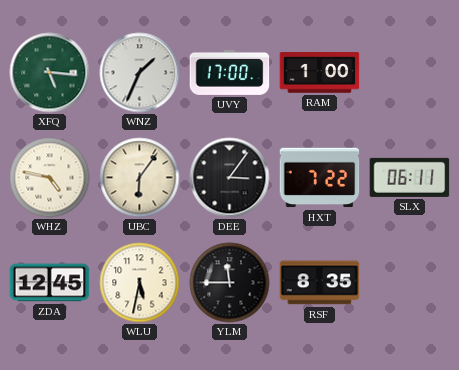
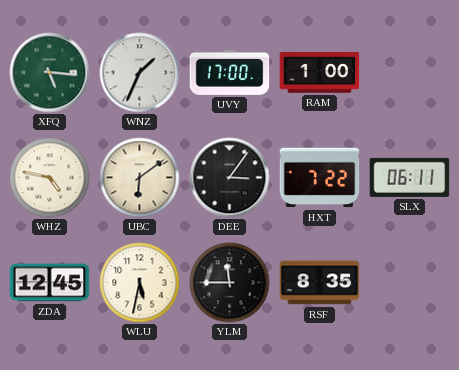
UBC: 6:06 -> 6:09 (140, 178)
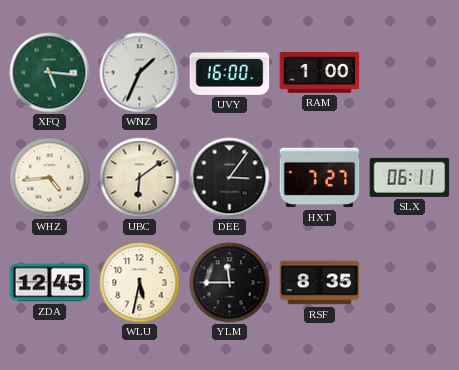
UVY: 17:00 -> 16:00 (230, 72)
WHZ: 4:47 -> 4:44 (50, 178)
HXT: 7:22 -> 7:27 (320, 178)
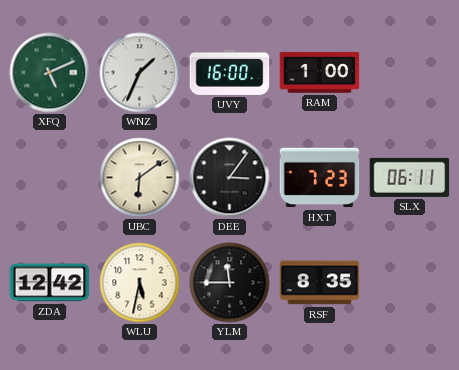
XFQ: 5:16 -> 5:11 (50, 73)
WHZ: 4:44 -> none (50, 178)
HXT: 7:27 -> 7:23 (320, 178)
ZDA: 12:45 -> 12:42 (50, 283)
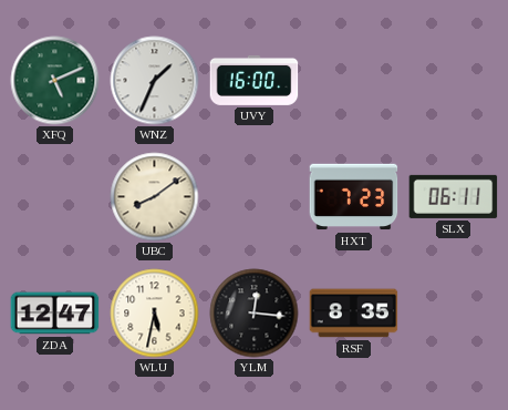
RAM: 1:00 -> none (320, 73)
UBC: 6:09 -> 8:09 (155, 197)
DEE: 3:06 -> none (230, 178)
ZDA: 12:42 -> 12:47 (55, 314)
YLM: 11:45 -> 12:16 (255, 314)
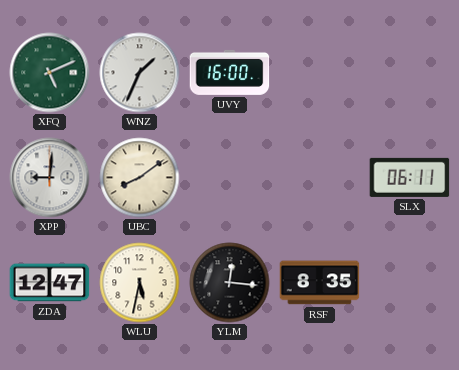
XPP: none -> 9:01 (50, 178)
HXT: 7:23 -> none (354, 197)
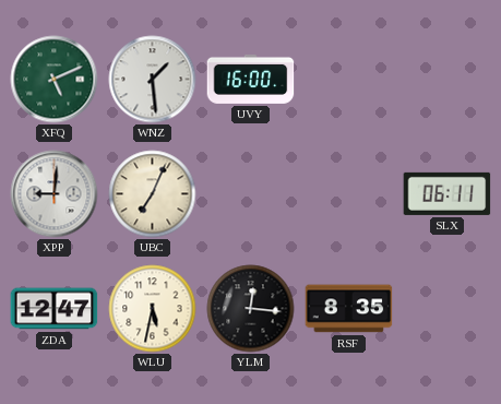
WNZ: 1:34 -> 1:29 (153, 80)
UBC: 8:09 -> 7:04 (153, 194)
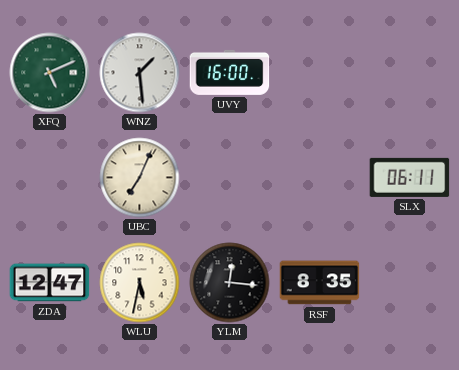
XPP: 9:01 -> none (55, 194)
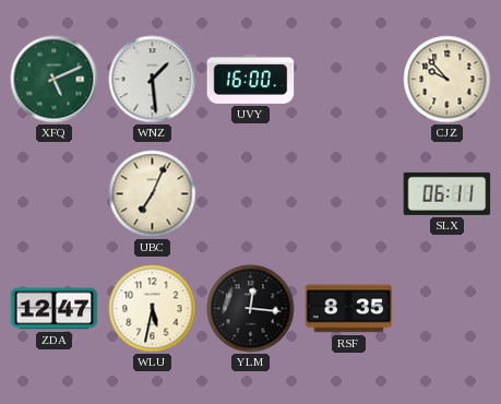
CJZ: none -> 9:53 (448, 80)
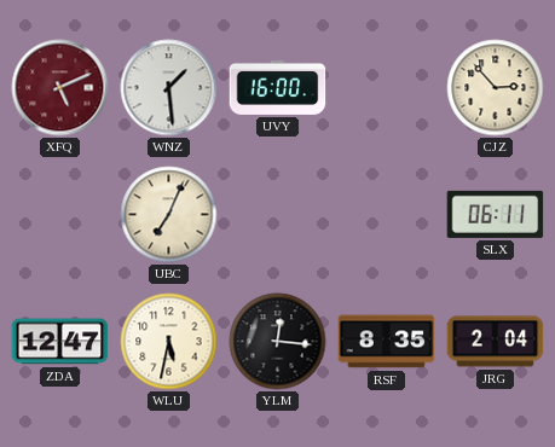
XFQ dial: green -> burgundy (60, 88)
CJZ: 9:53 -> 2:53 (496, 88)
JRG: none -> 2:04 (496, 342)
